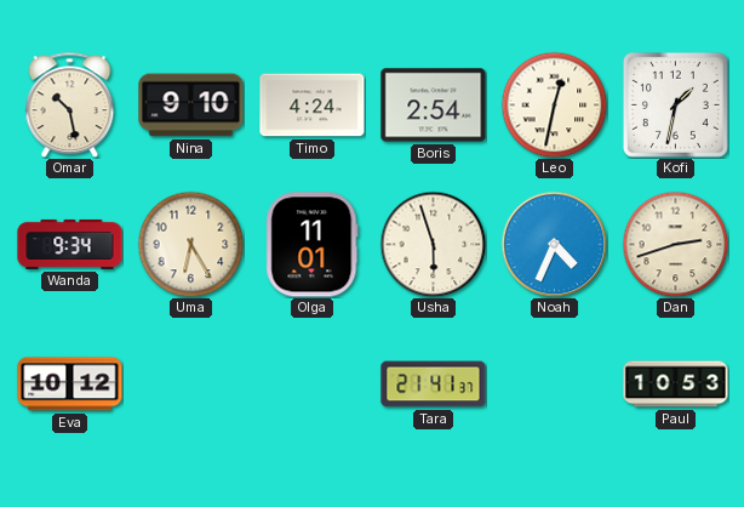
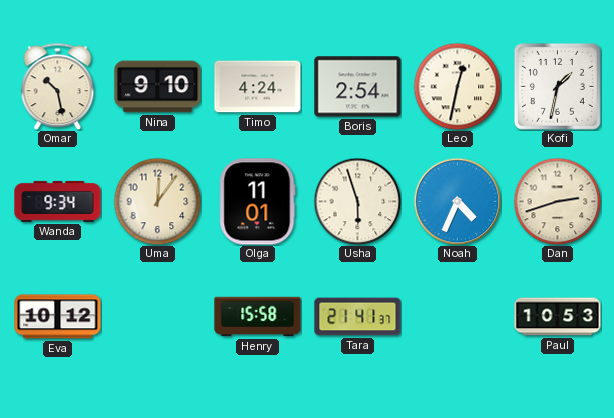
Uma: 6:25 -> 12:06 (157, 201)
Henry: none -> 15:58 (258, 317)
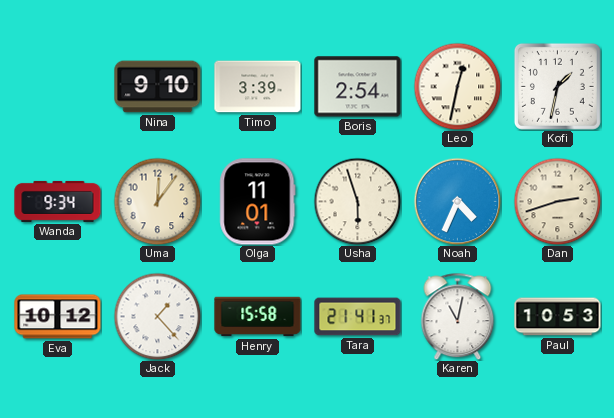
Omar: 10:28 -> none (58, 86)
Timo: 4:24 -> 3:39 (258, 87)
Jack: none -> 1:23 (157, 316)
Karen: none -> 11:02 (458, 316)
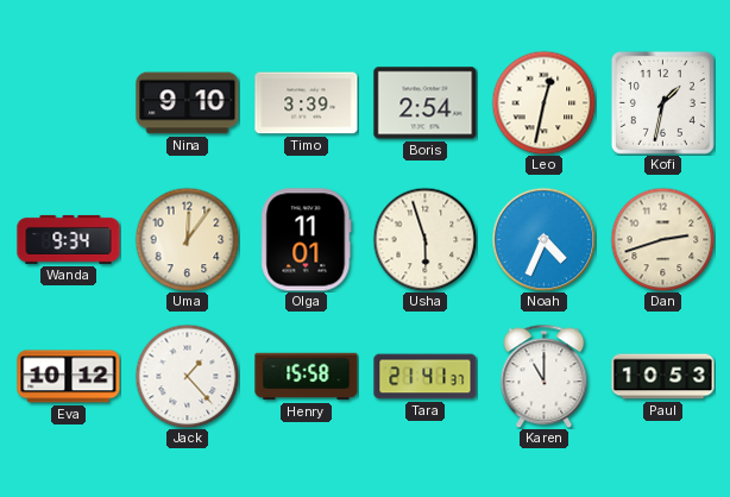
Karen: 11:02 -> 11:00 (545, 376)
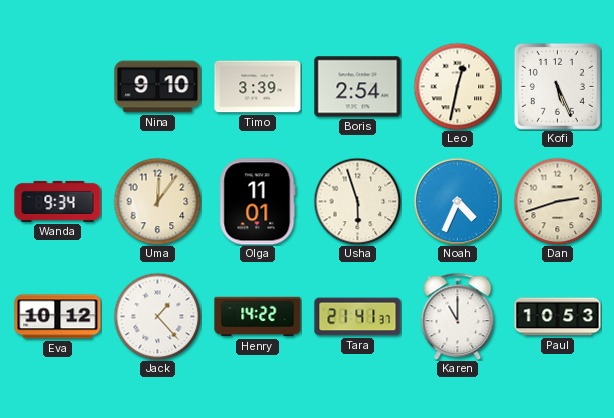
Kofi: 1:32 -> 5:26 (557, 86)
Henry: 15:58 -> 14:22 (258, 317)
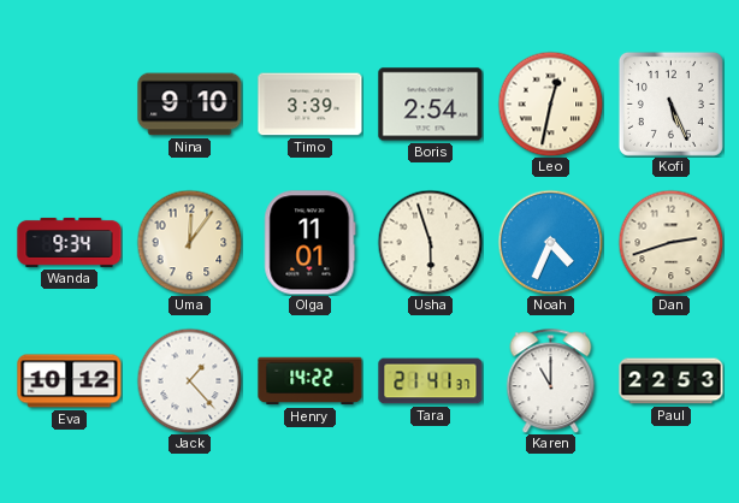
Paul: 10:53 -> 22:53 (672, 381)
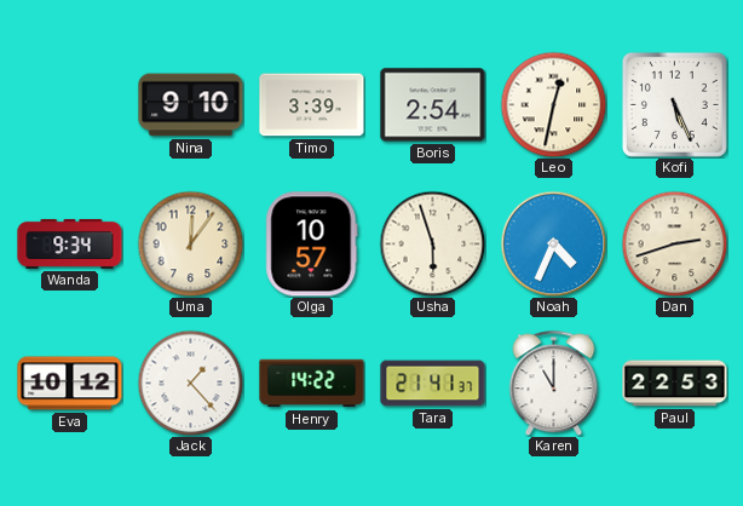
Olga: 11:01 -> 10:57 (312, 245)
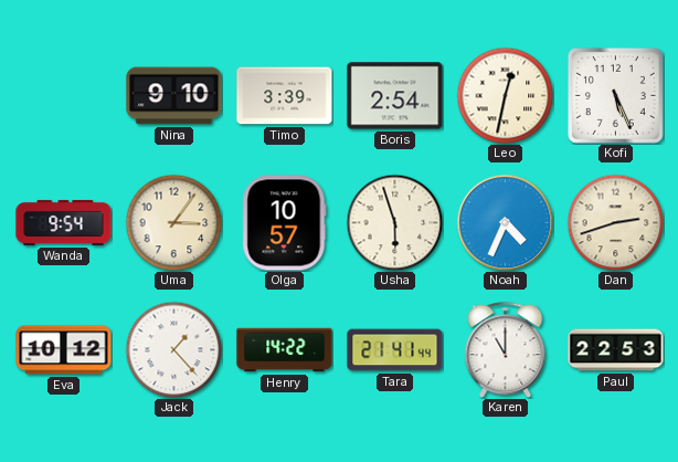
Wanda: 9:34 -> 9:54 (64, 222)
Uma: 12:06 -> 3:06 (173, 222)
Tara: 21:41:37 -> 21:41:44 (395, 350)
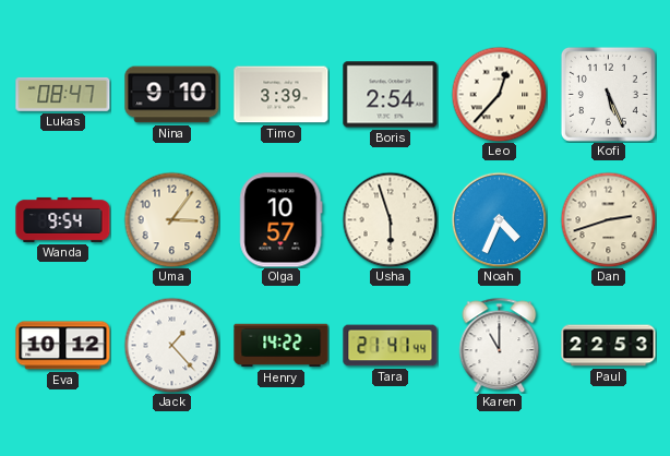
Lukas: none -> 08:47 (63, 94)
Leo: 12:32 -> 12:37 (499, 94)
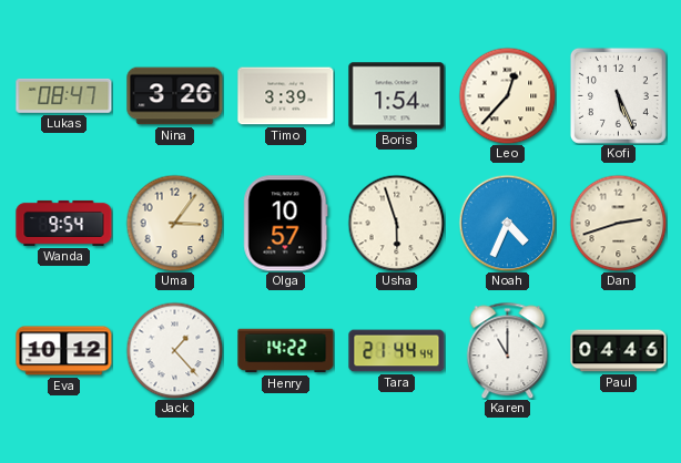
Nina: 9:10 -> 3:26 (175, 96)
Boris: 2:54 -> 1:54 (397, 96)
Tara: 21:41 -> 21:44 (397, 351)
Paul: 22:53 -> 04:46 (619, 351)
